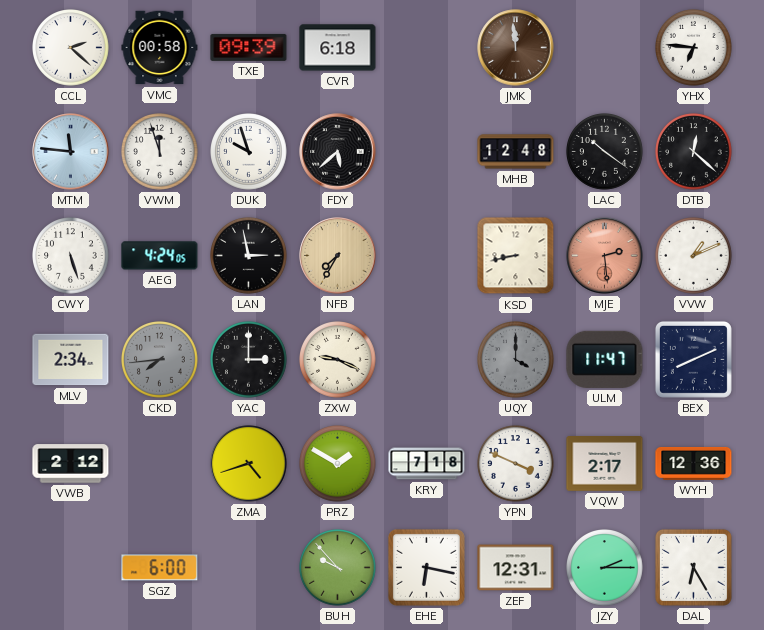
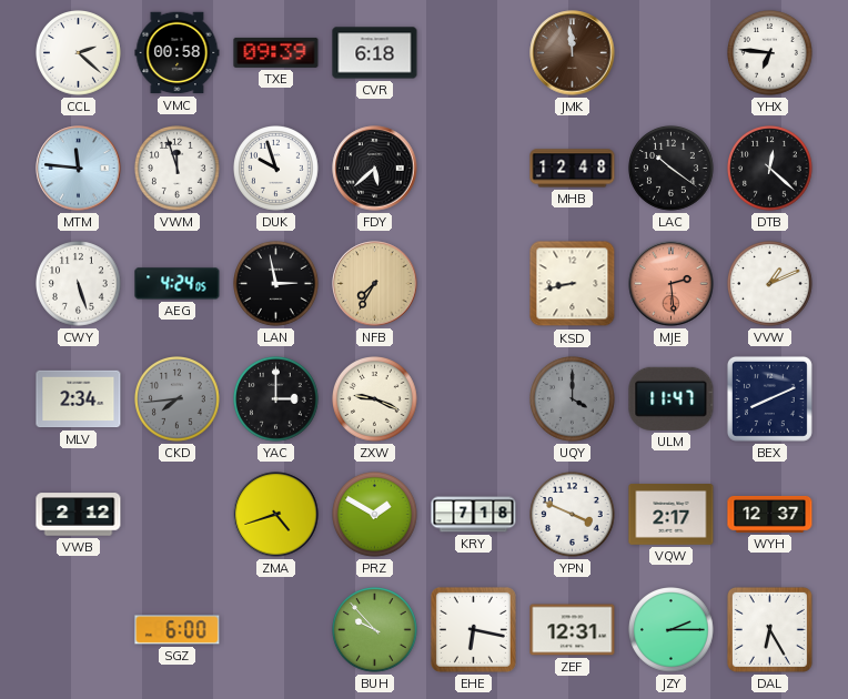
WYH: 12:36 -> 12:37 (770, 514)
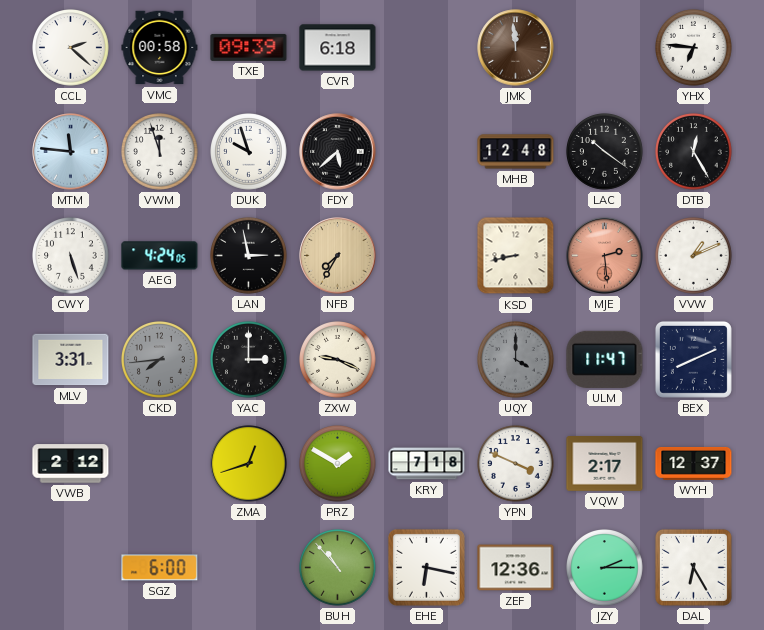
DTB: 12:22 -> 12:25 (694, 152)
MLV: 2:34 -> 3:31 (71, 360)
ZMA: 4:42 -> 12:42 (249, 464)
BUH: 9:53 -> 10:53 (338, 568)
ZEF: 12:31 -> 12:36 (516, 568)
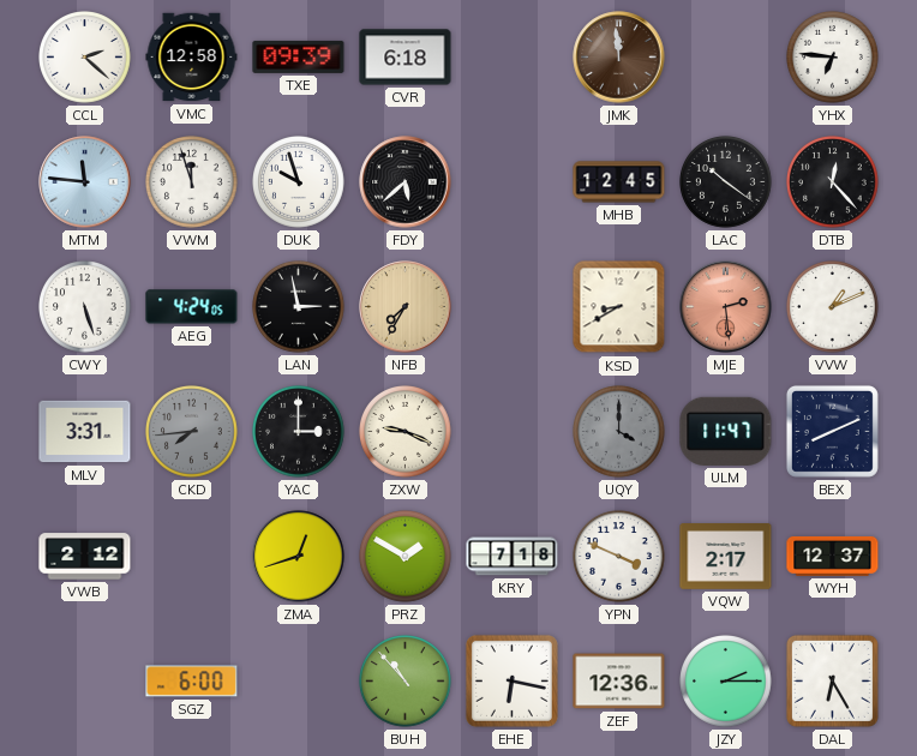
VMC: 00:58 -> 12:58 (192, 58)
MHB: 12:48 -> 12:45 (619, 182)
DTB: 12:25 -> 12:23 (833, 182)
KSD: 8:43 -> 8:40 (619, 307)
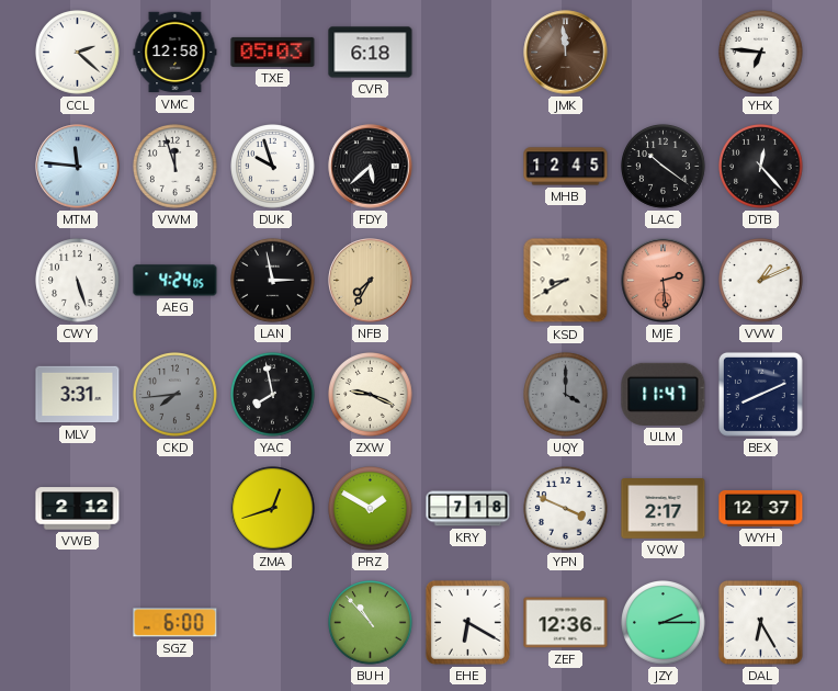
TXE: 09:39 -> 05:03 (273, 52)
YAC: 3:00 -> 7:58 (273, 395)
EHE: 6:17 -> 6:20 (467, 622)
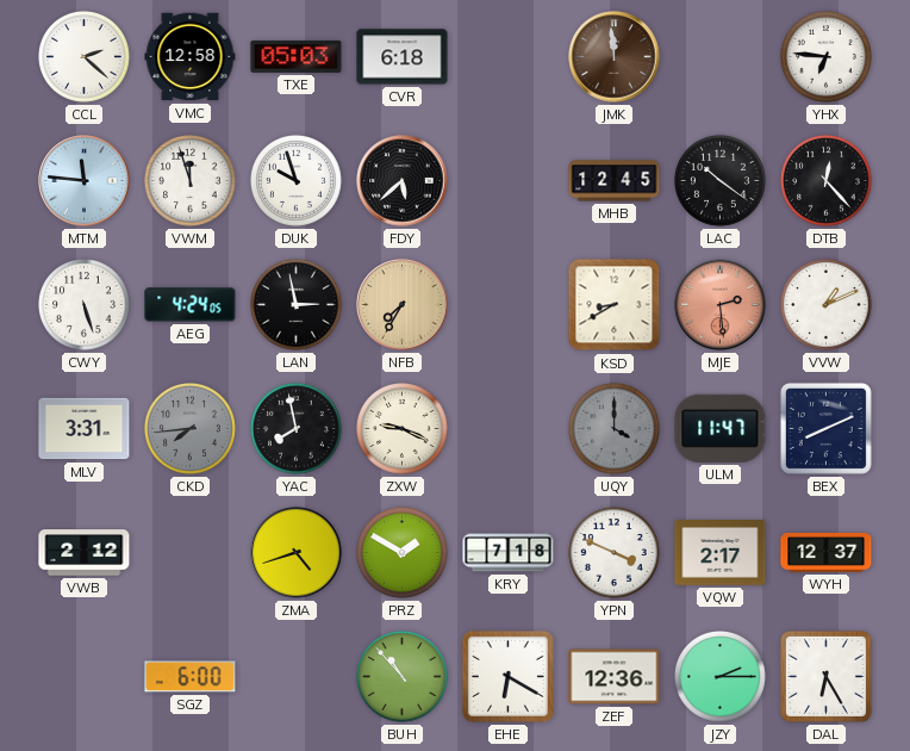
ZMA: 12:42 -> 4:42 (297, 553)
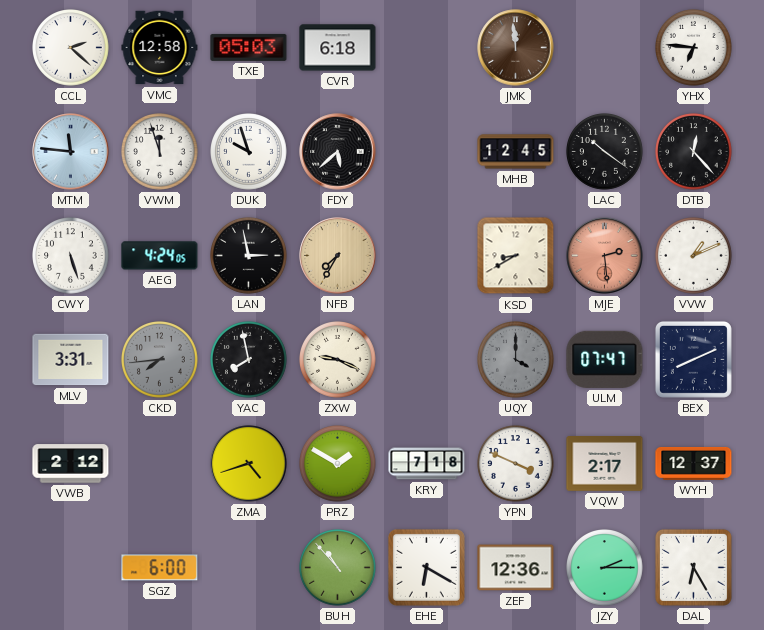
ULM: 11:47 -> 07:47 (605, 359)
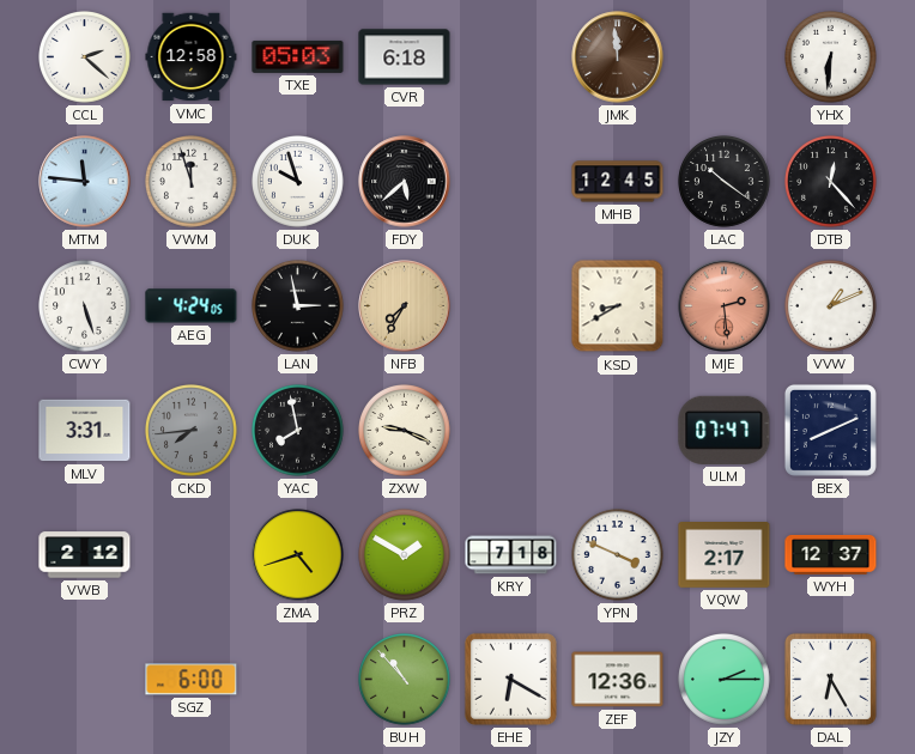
YHX: 6:46 -> 6:31 (831, 57)
UQY: 4:00 -> none (516, 360)
